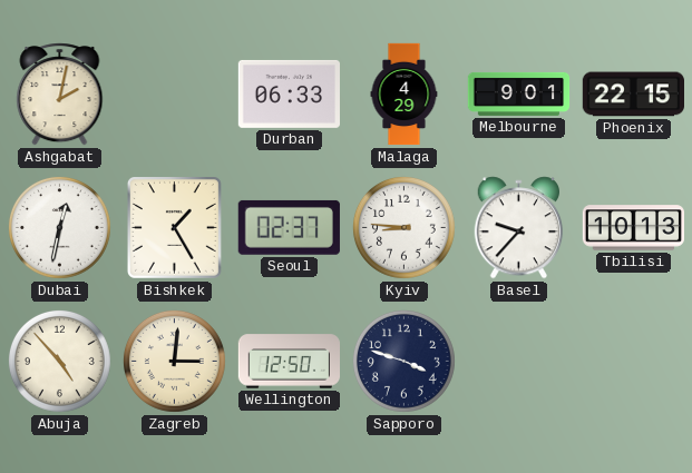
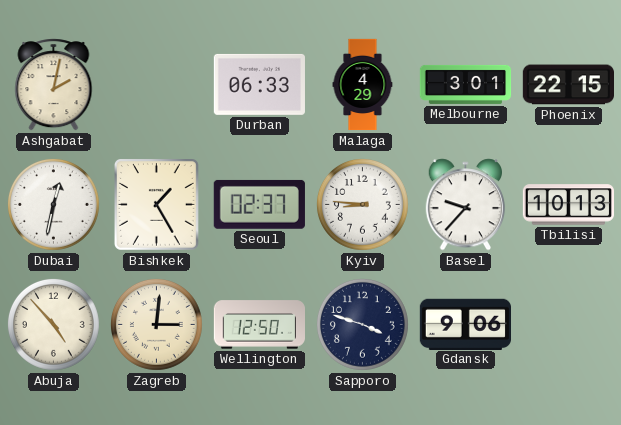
Melbourne: 9:01 -> 3:01 (466, 84)
Gdansk: none -> 9:06 (465, 324)
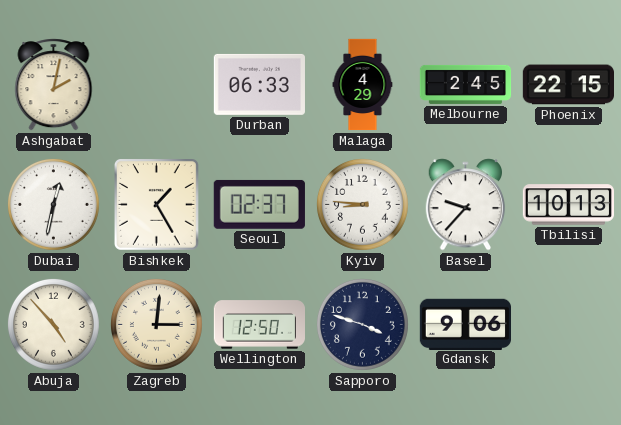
Melbourne: 3:01 -> 2:45 (466, 84)
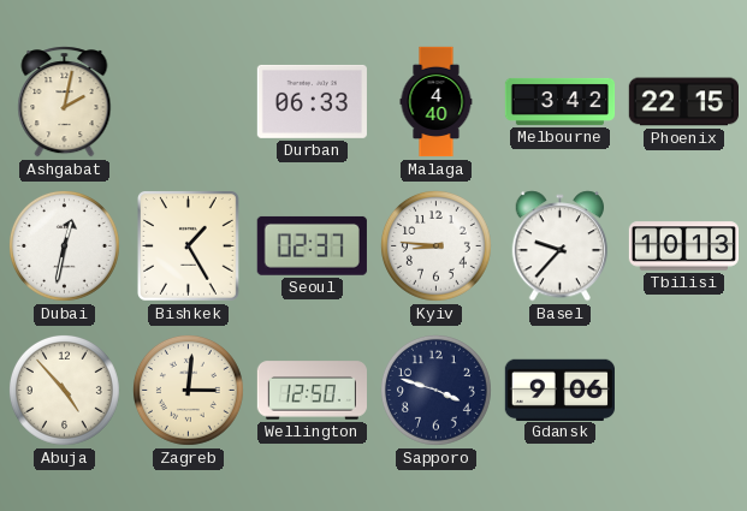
Malaga: 4:29 -> 4:40 (437, 102)
Melbourne: 2:45 -> 3:42 (561, 101)
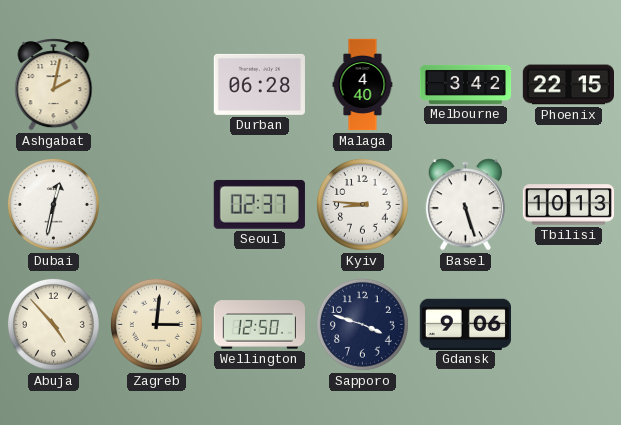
Durban: 06:33 -> 06:28 (259, 84)
Bishkek: 1:25 -> none (188, 246)
Basel: 9:37 -> 5:27 (466, 205)
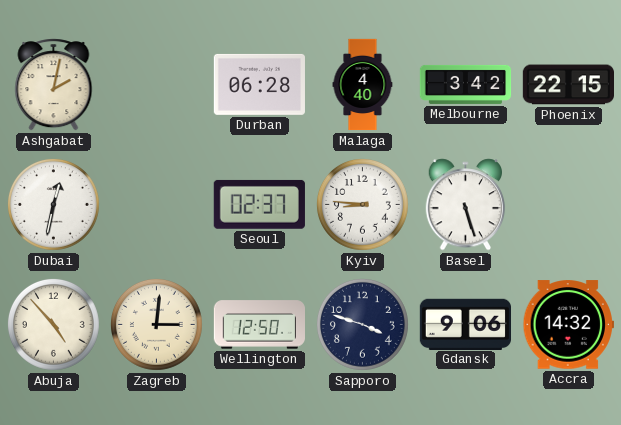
Tbilisi: 10:13 -> none (568, 205)
Accra: none -> 14:32 (568, 325)
